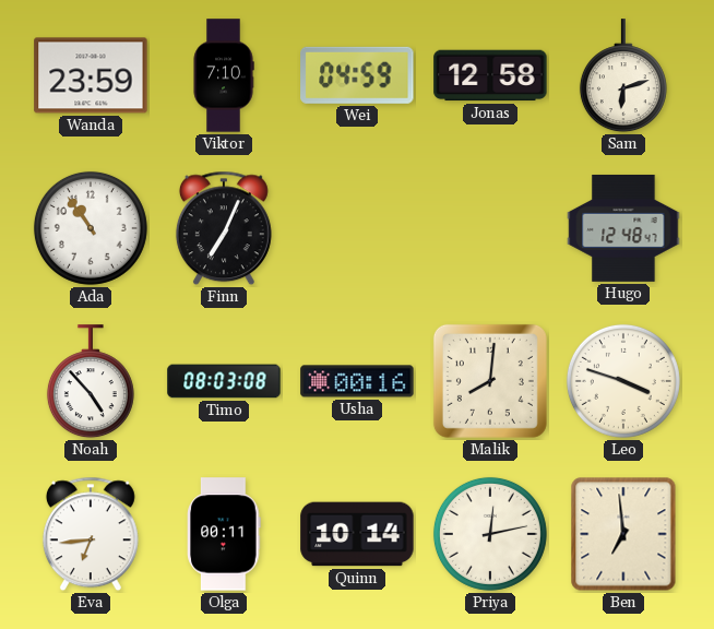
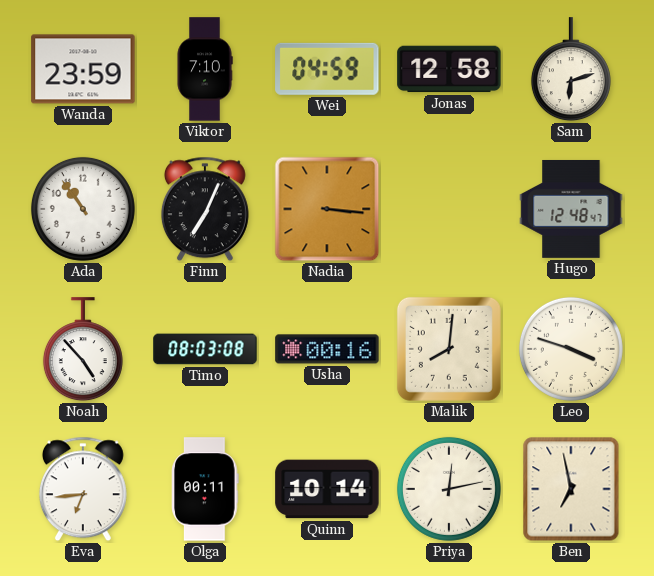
Nadia: none -> 3:16 (327, 209)
Ben: 6:59 -> 6:58 (571, 489)
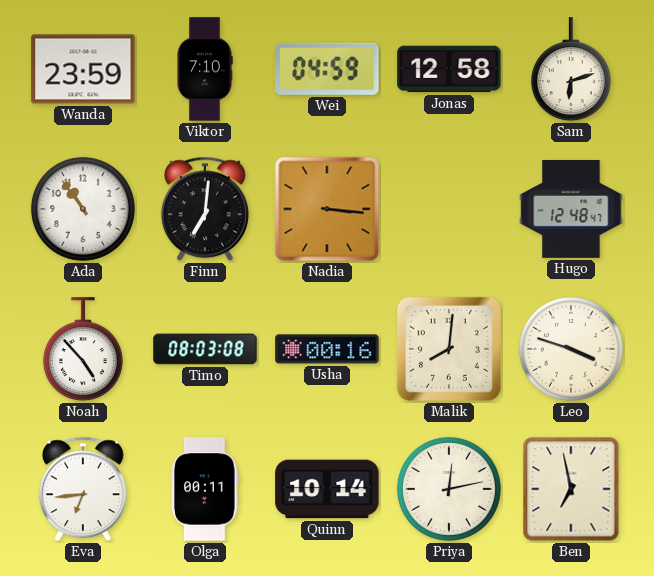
Finn: 7:04 -> 7:01 (205, 209)
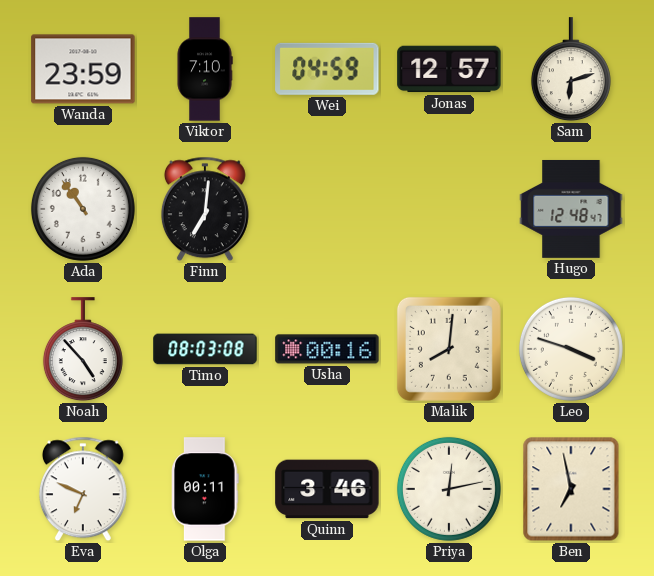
Jonas: 12:58 -> 12:57 (449, 69)
Nadia: 3:16 -> none (327, 209)
Eva: 6:44 -> 6:49 (83, 489)
Quinn: 10:14 -> 3:46 (327, 489)
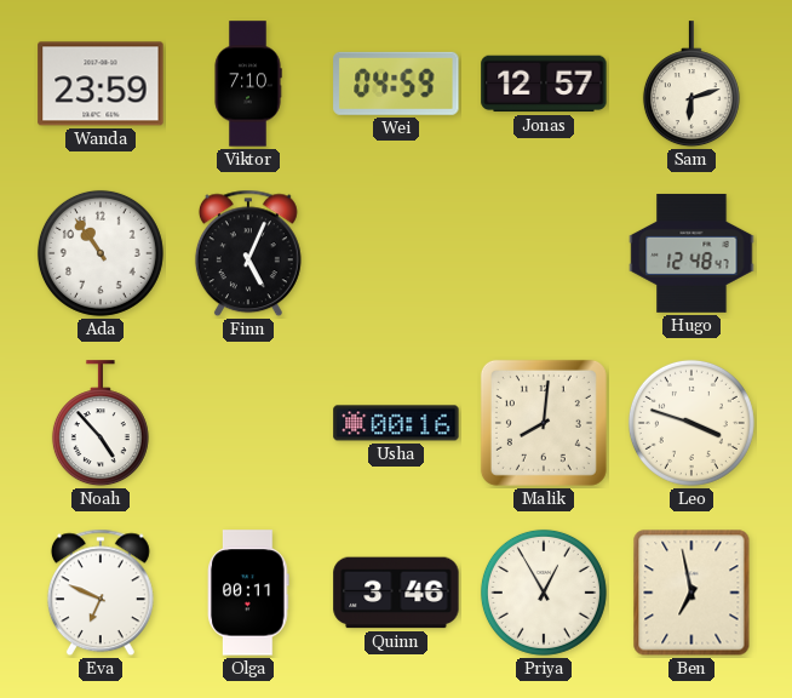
Finn: 7:01 -> 5:04 (248, 253)
Timo: 08:03 -> none (205, 349)
Priya: 12:13 -> 12:55 (544, 593)
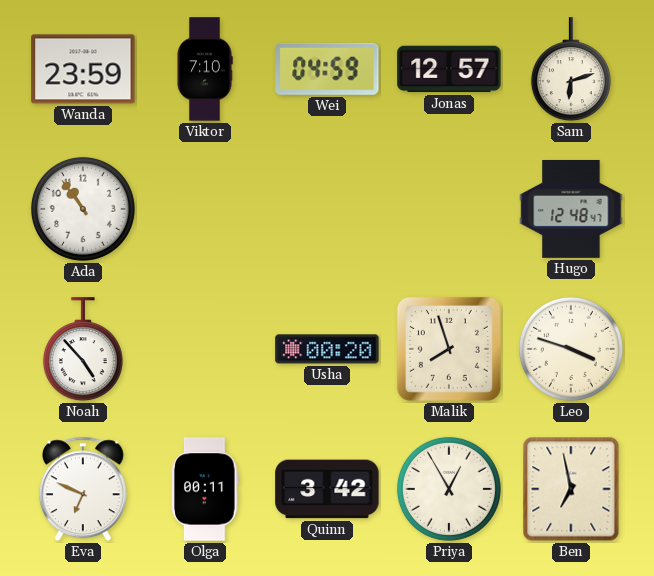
Finn: 5:04 -> none (248, 253)
Usha: 00:16 -> 00:20 (327, 349)
Malik: 8:01 -> 7:57 (449, 349)
Quinn: 3:46 -> 3:42 (327, 489)
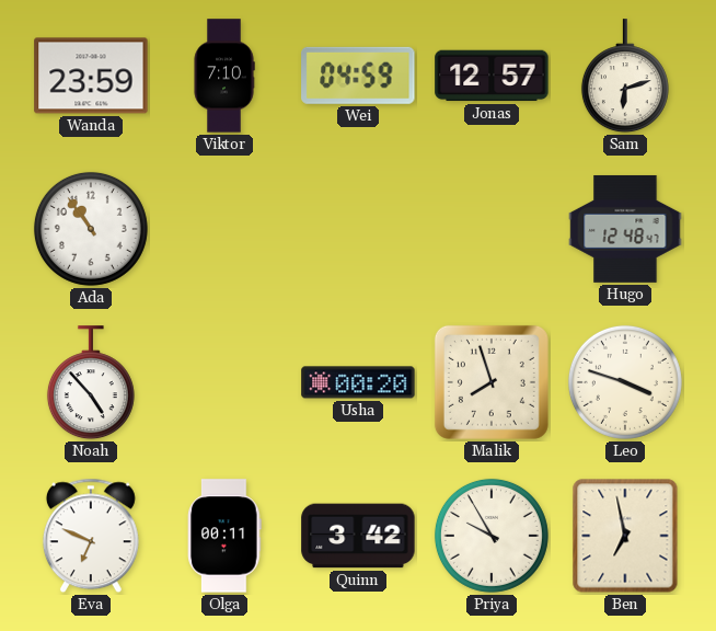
Priya: 12:55 -> 9:55 (492, 536)
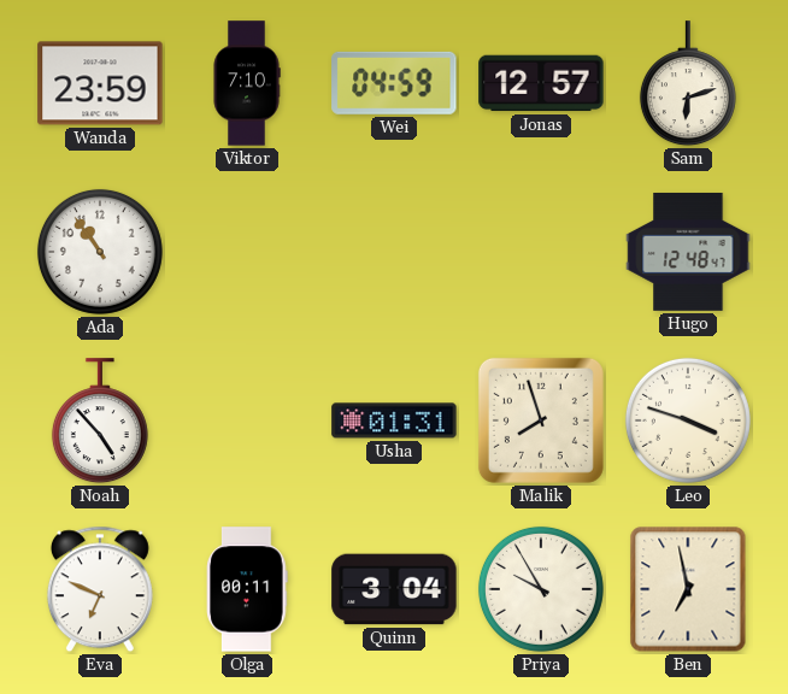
Usha: 00:20 -> 01:31 (394, 420)
Quinn: 3:42 -> 3:04 (394, 589)
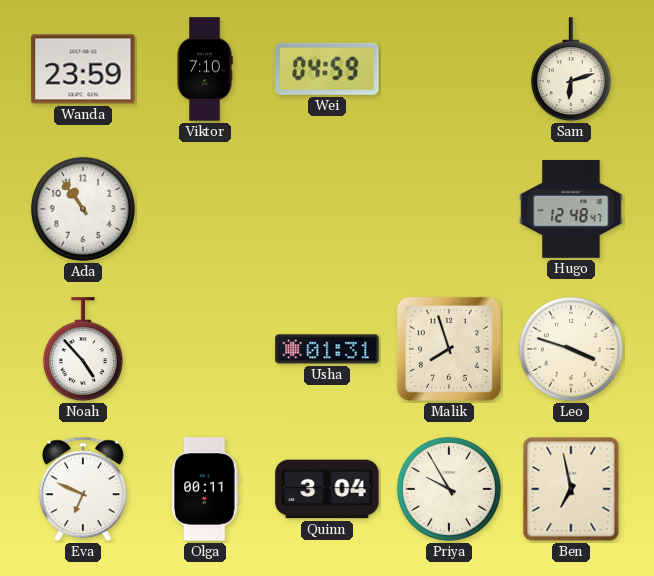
Jonas: 12:57 -> none (541, 83)
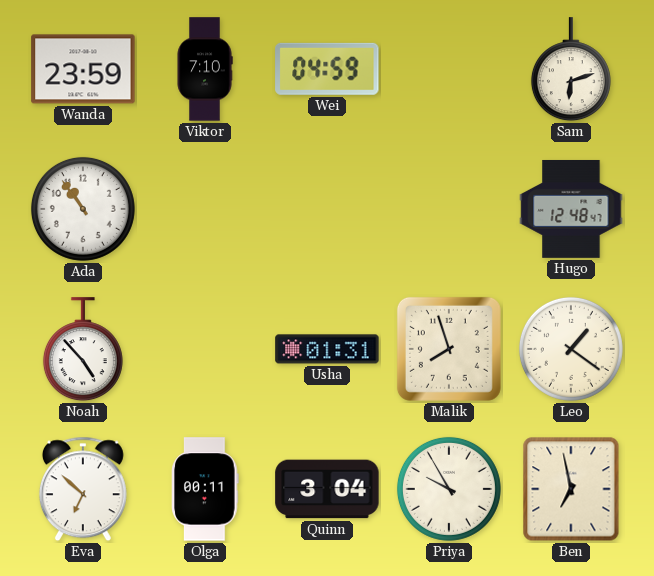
Leo: 3:48 -> 1:21 (571, 349)
Eva: 6:49 -> 6:52 (83, 489)
